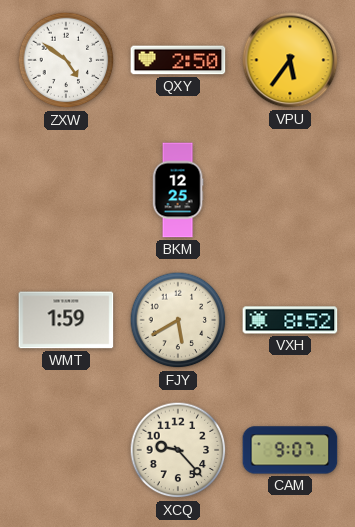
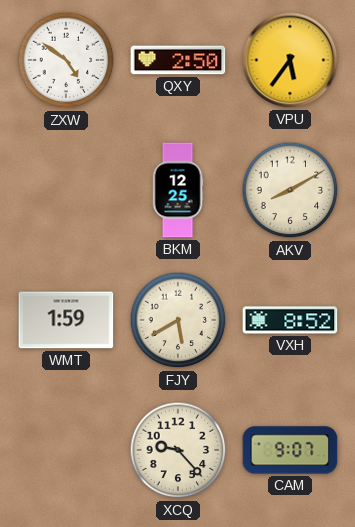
AKV: none -> 8:10 (290, 190)
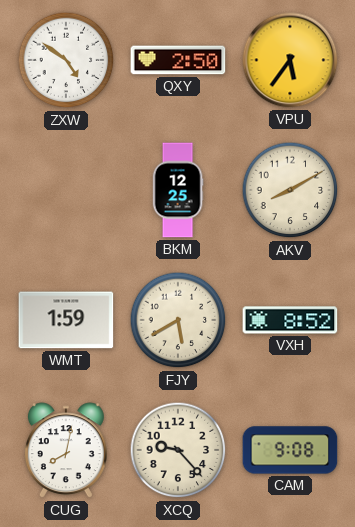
CUG: none -> 8:02 (66, 451)
CAM: 9:07 -> 9:08 (290, 450)
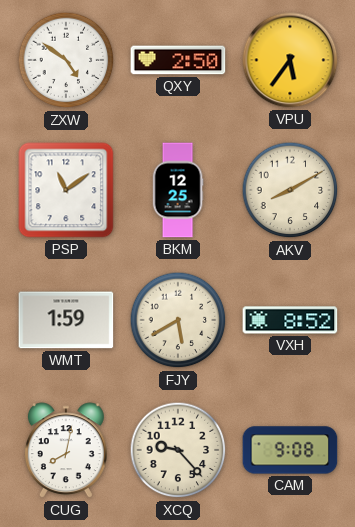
PSP: none -> 11:09 (66, 190)
